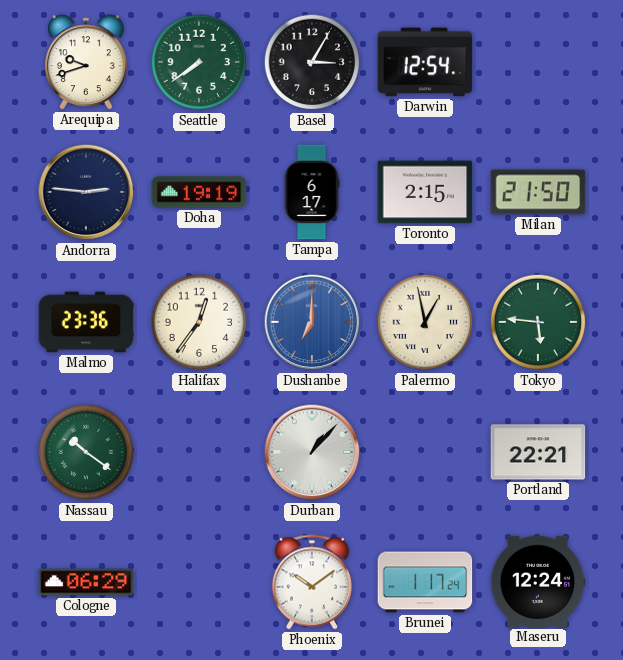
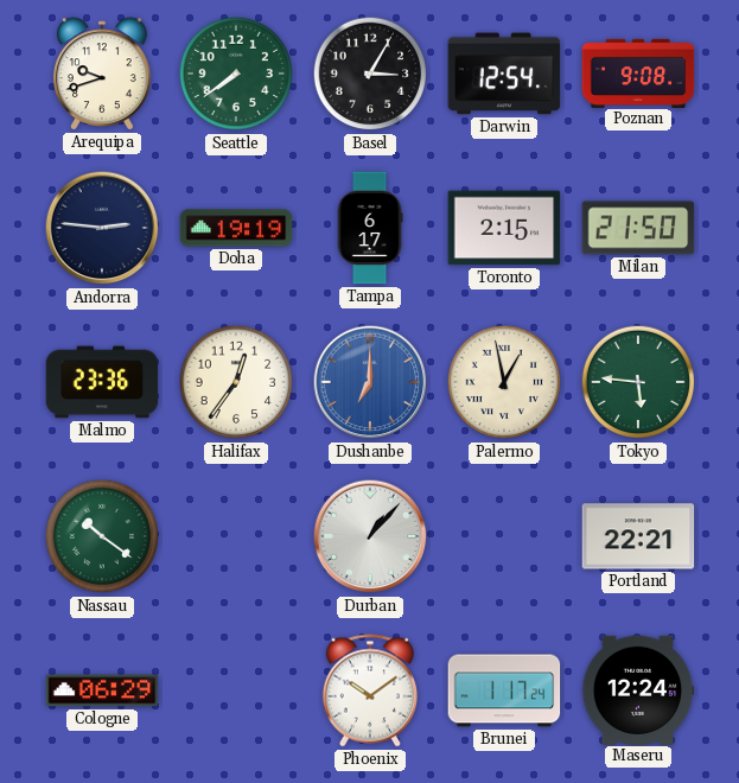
Poznan: none -> 9:08 (638, 72)
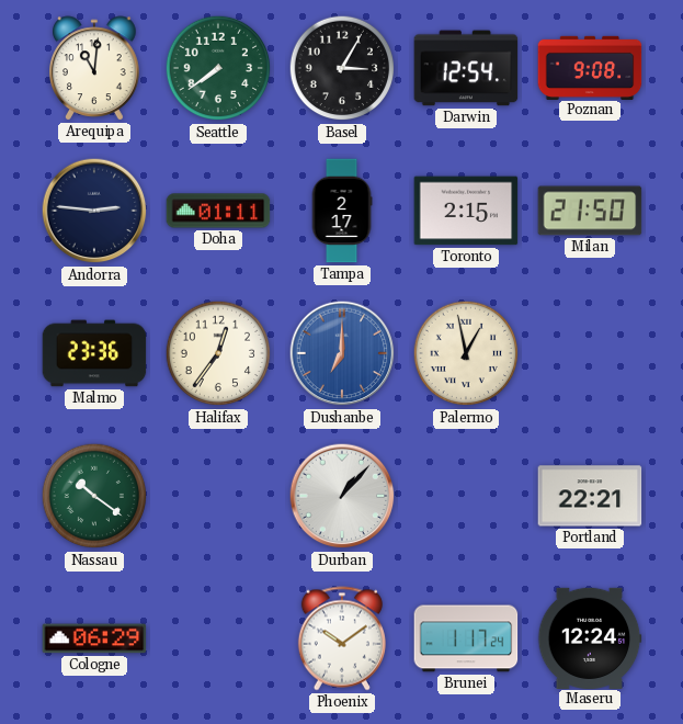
Arequipa: 9:42 -> 11:01 (95, 68)
Doha: 19:19 -> 01:11 (218, 211)
Tampa: 6:17 -> 2:17 (342, 211)
Tokyo: 5:46 -> none (638, 382)
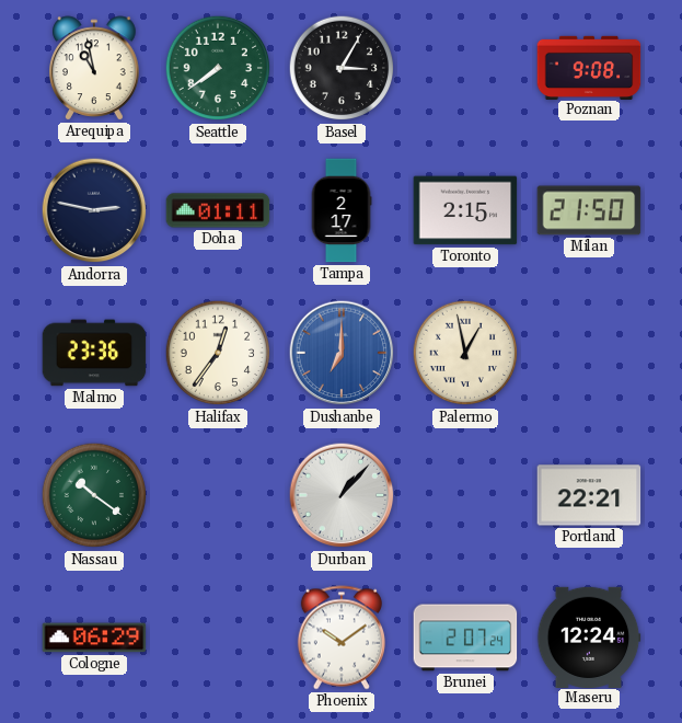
Arequipa: 11:01 -> 10:58 (95, 68)
Darwin: 12:54 -> none (466, 68)
Andorra: 2:46 -> 2:47 (94, 210)
Brunei: 1:17 -> 2:07 (465, 638)
